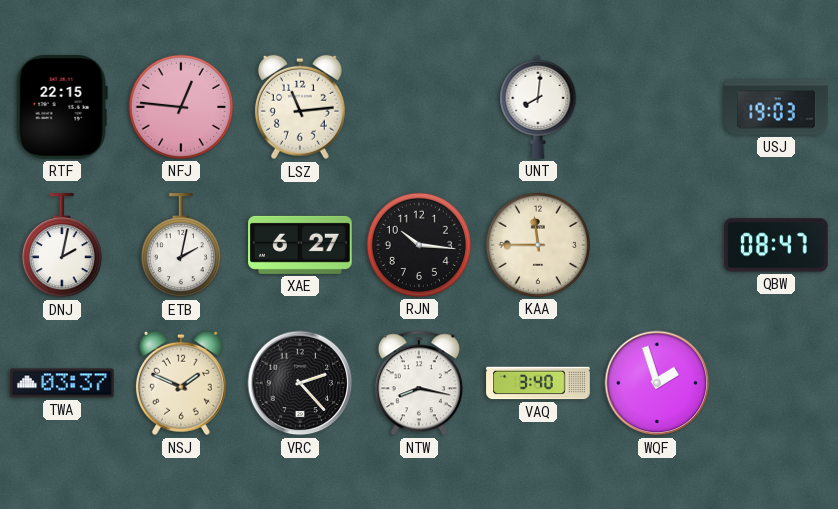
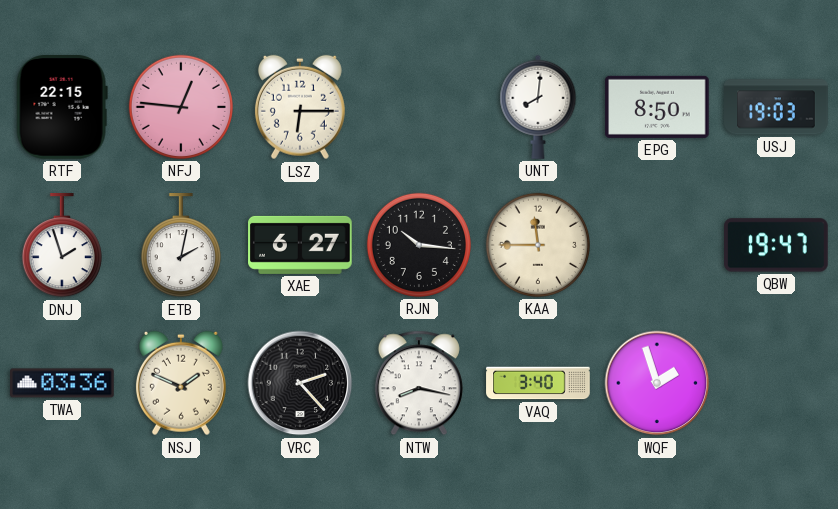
LSZ: 11:14 -> 6:15 (300, 107)
EPG: none -> 8:50 (657, 107)
DNJ: 2:02 -> 1:57 (62, 246)
QBW: 08:47 -> 19:47 (776, 245)
TWA: 03:37 -> 03:36 (62, 383)
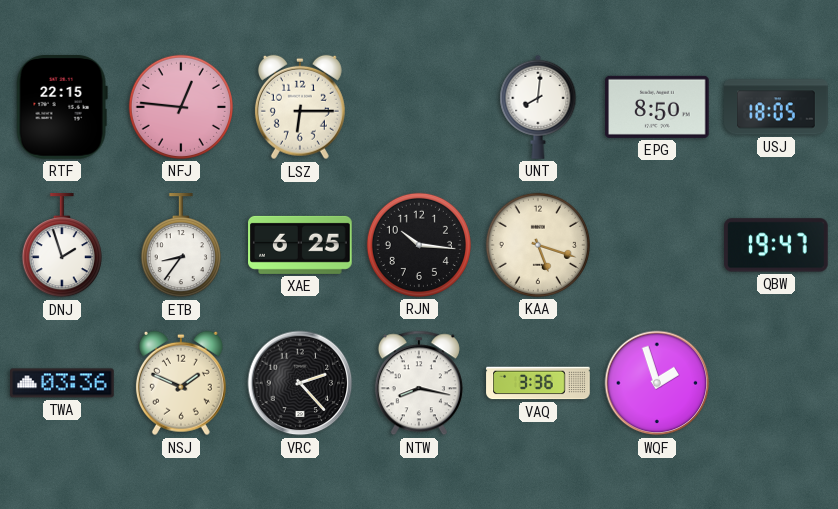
USJ: 19:03 -> 18:05 (776, 107)
ETB: 2:02 -> 8:36 (181, 246)
XAE: 6:27 -> 6:25 (300, 245)
KAA: 11:45 -> 5:18 (538, 245)
VAQ: 3:40 -> 3:36 (538, 383)
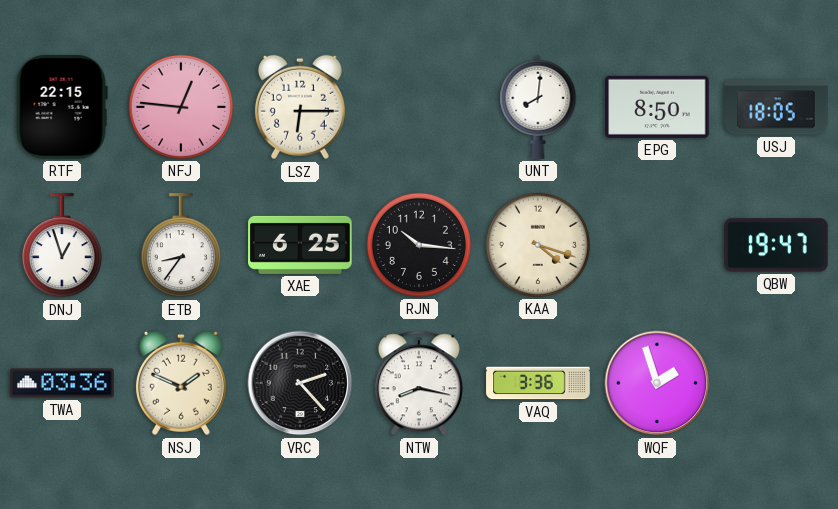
DNJ: 1:57 -> 12:57 (62, 246)
KAA: 5:18 -> 4:18 (538, 245)
